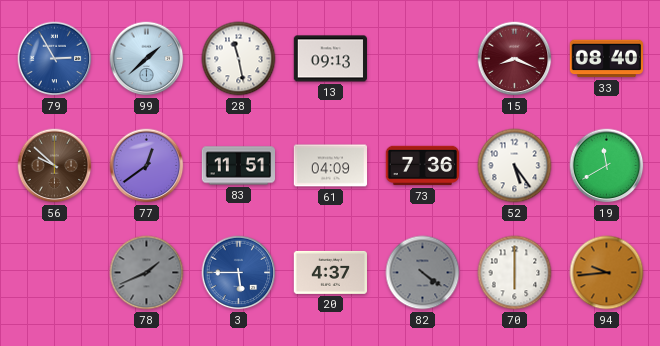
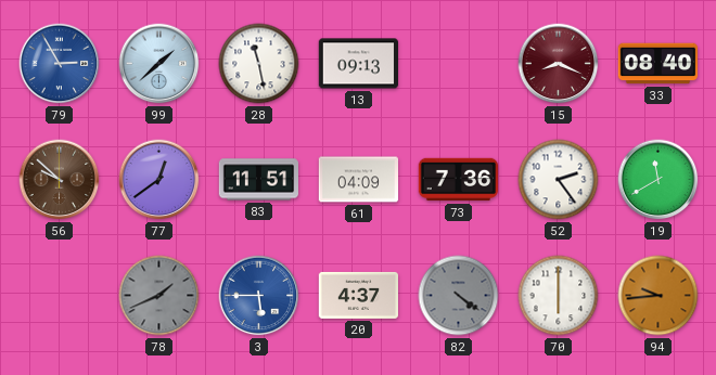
52: 5:24 -> 2:24 (559, 180)
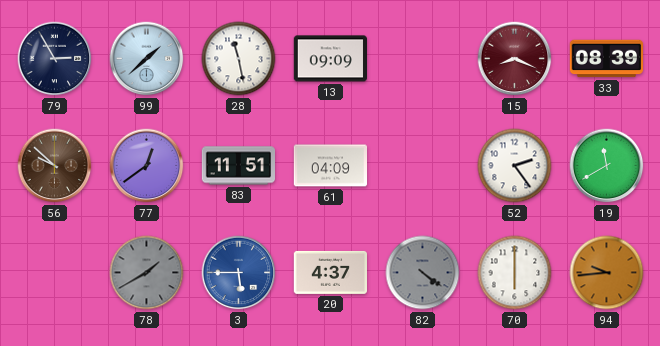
79 dial: blue -> navy (55, 59)
13: 09:13 -> 09:09 (330, 59)
33: 08:40 -> 08:39 (606, 59)
73: 7:36 -> none (459, 180)
78: 1:41 -> 1:40 (147, 273)
